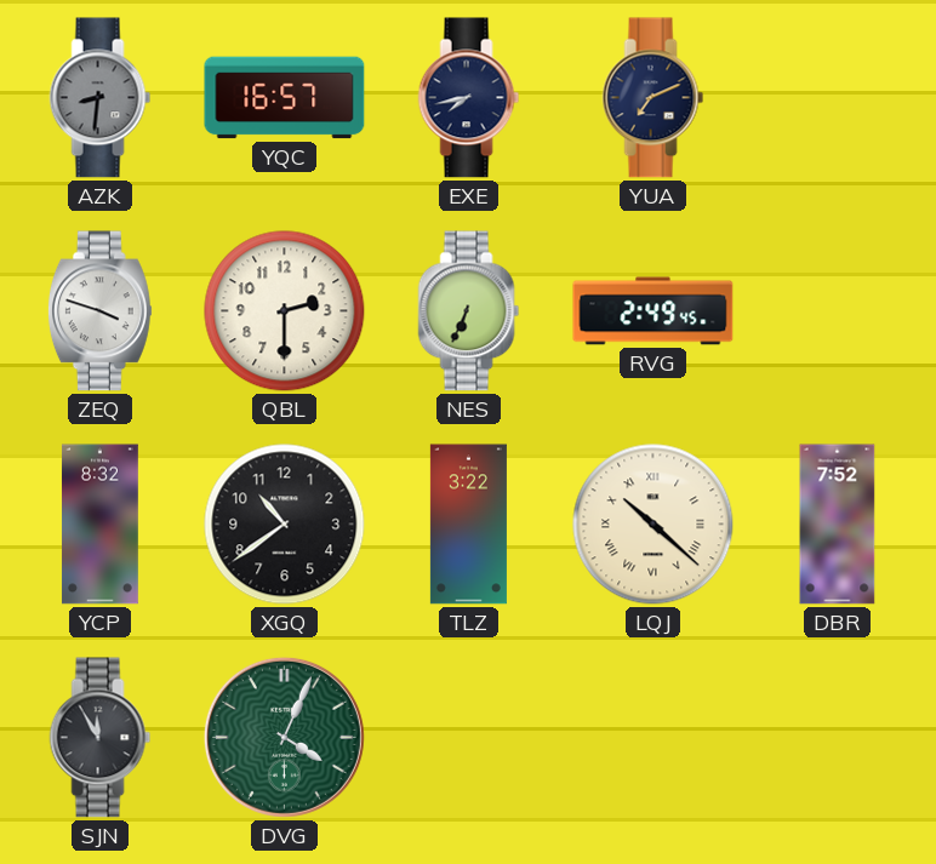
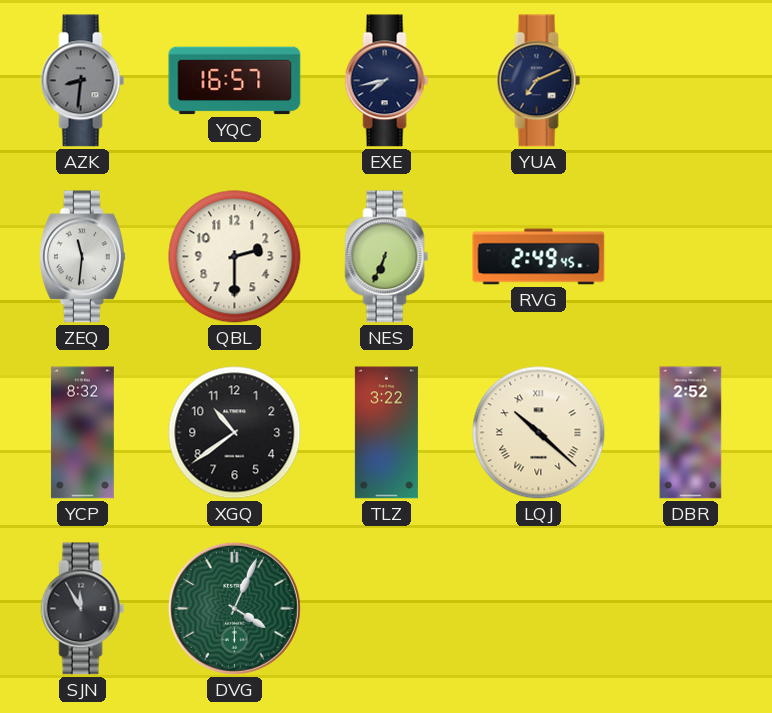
ZEQ: 3:48 -> 11:31 (82, 257)
DBR: 7:52 -> 2:52 (691, 433)
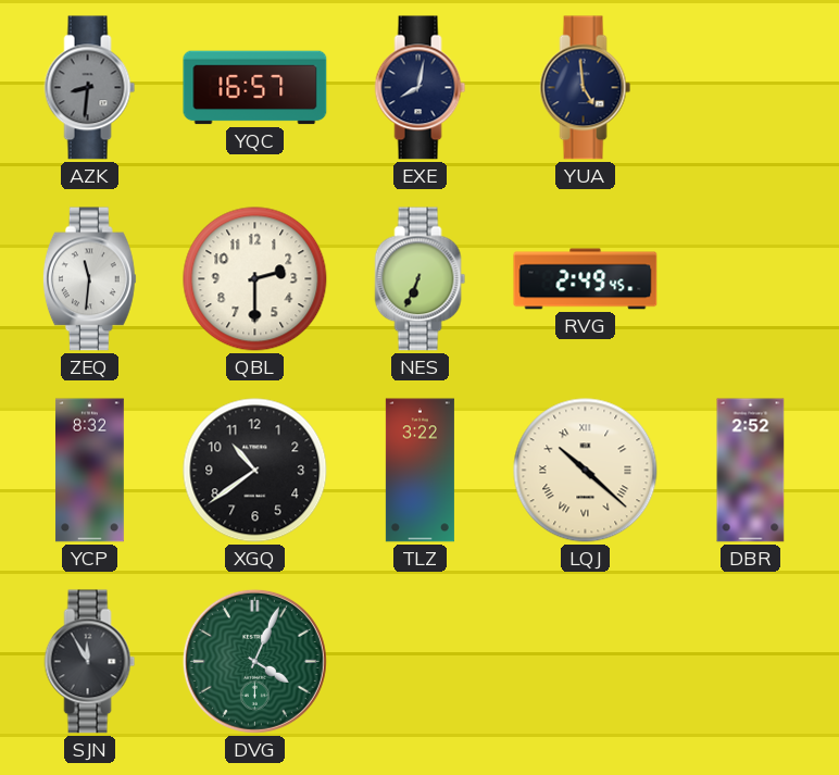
EXE: 7:43 -> 8:02 (421, 88)
YUA: 7:11 -> 4:59 (586, 88)
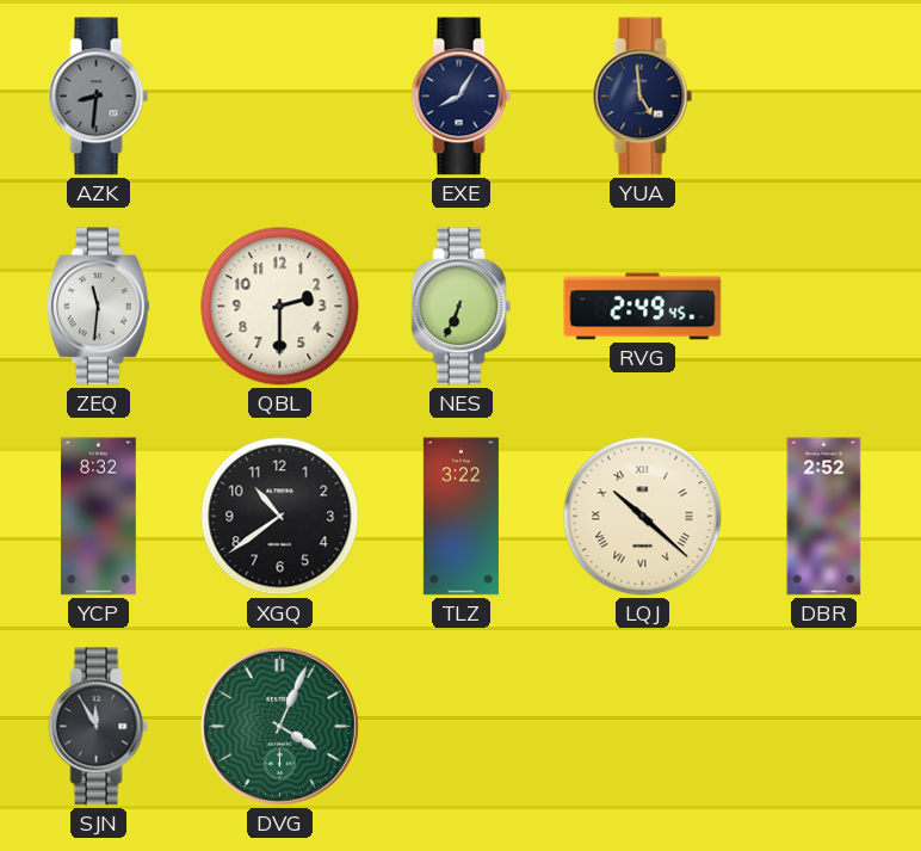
YQC: 16:57 -> none (255, 88)
EXE: 8:02 -> 8:05 (462, 97)
